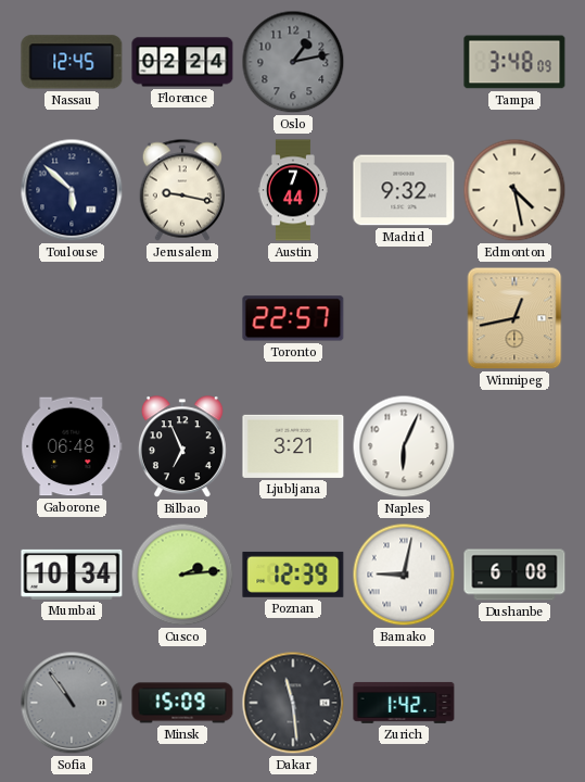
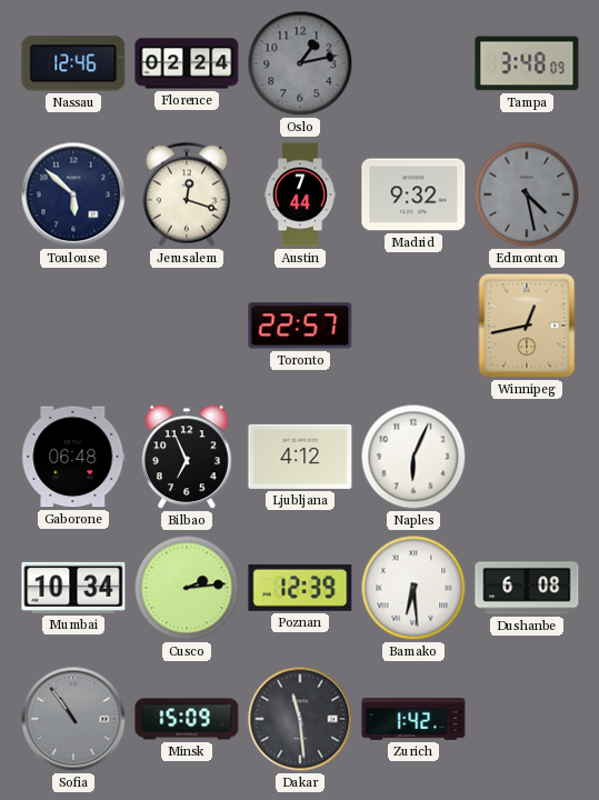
Nassau: 12:45 -> 12:46 (73, 63)
Jerusalem: 9:17 -> 12:18 (186, 194)
Edmonton dial: cream -> grey (527, 194)
Ljubljana: 3:21 -> 4:12 (300, 457)
Bamako: 9:02 -> 6:29 (413, 588)
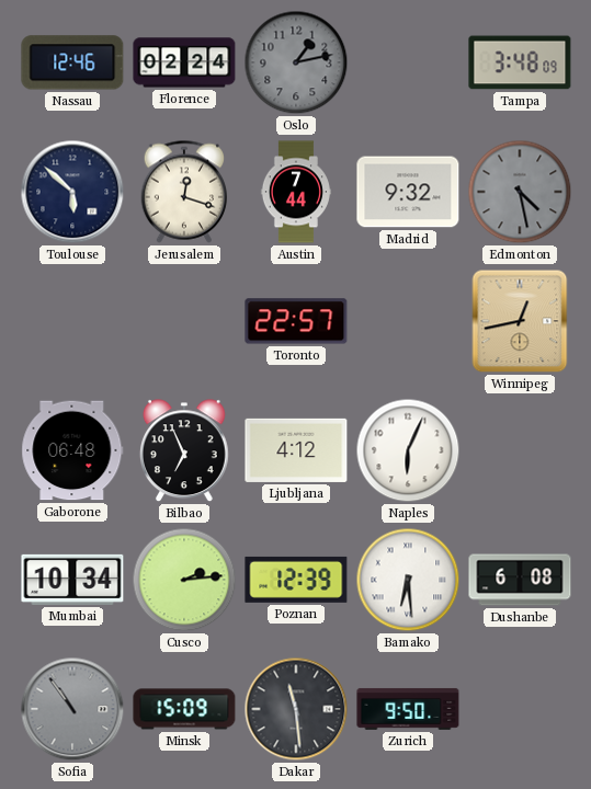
Zurich: 1:42 -> 9:50 (408, 709)
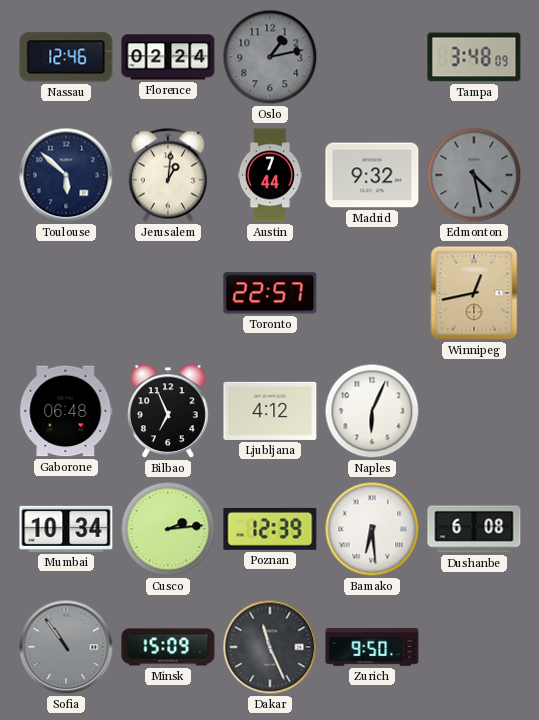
Jerusalem: 12:18 -> 1:01 (167, 175)
Dakar: 11:29 -> 11:26 (270, 647)
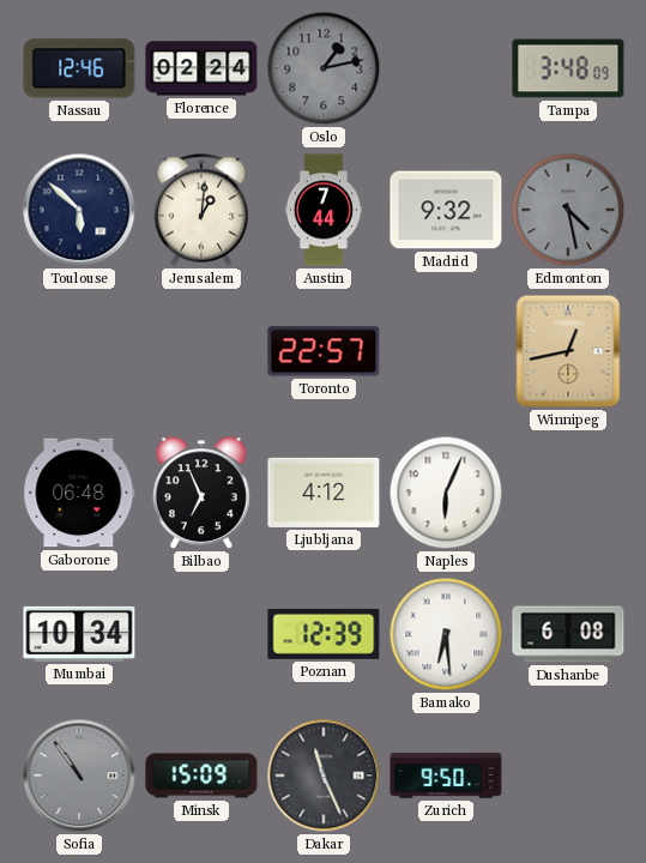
Cusco: 2:14 -> none (168, 529)
